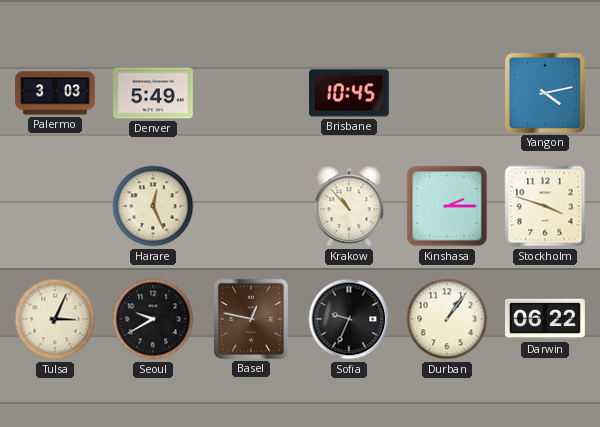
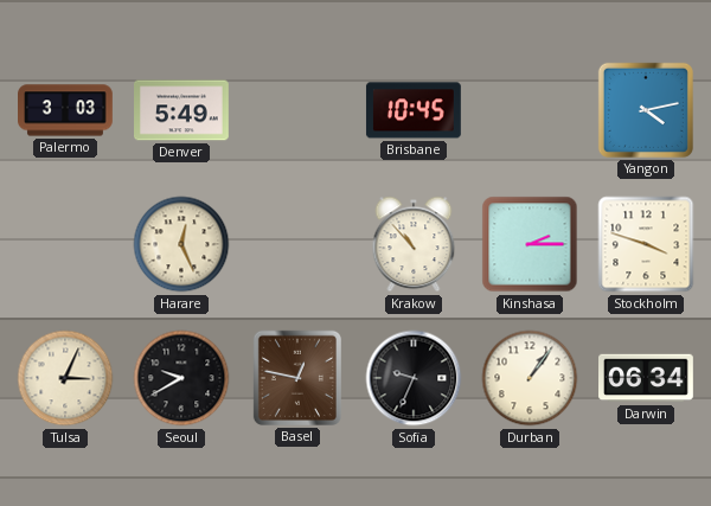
Darwin: 06:22 -> 06:34 (647, 378)
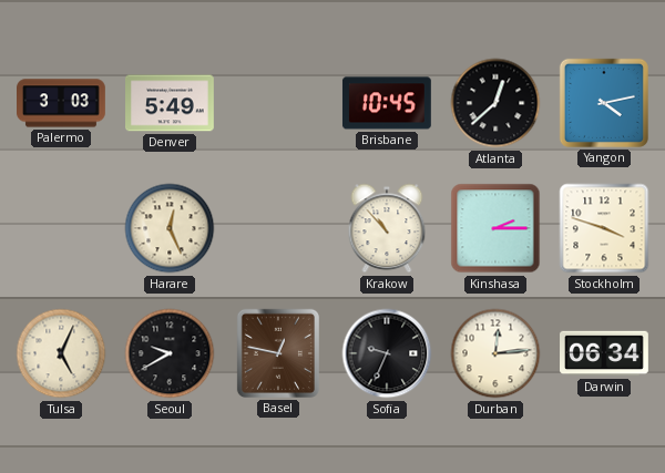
Atlanta: none -> 12:38 (495, 103)
Tulsa: 3:04 -> 5:04 (61, 353)
Durban: 1:06 -> 12:14 (495, 353)
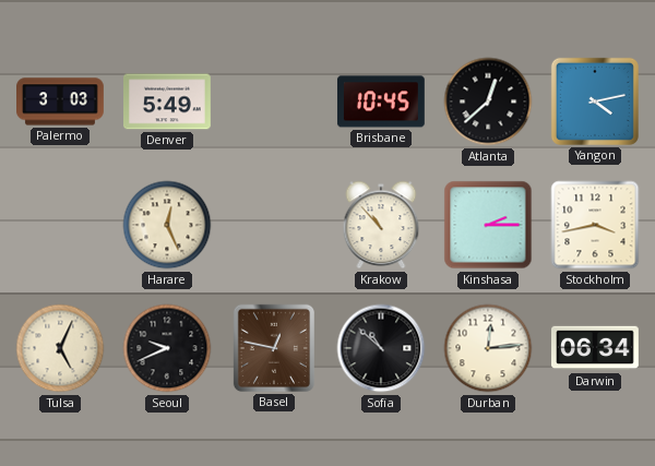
Stockholm: 3:48 -> 3:43 (595, 225)
Seoul: 9:40 -> 9:41 (167, 348)
Sofia: 9:34 -> 10:52 (381, 348)
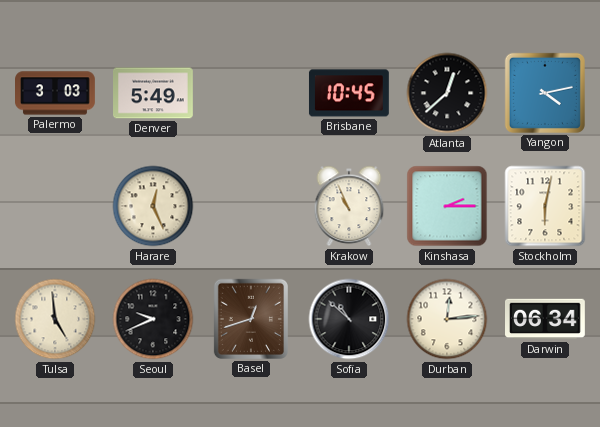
Krakow: 10:53 -> 10:56 (349, 206)
Stockholm: 3:43 -> 6:02 (545, 206)
Tulsa: 5:04 -> 4:59 (55, 319)
Basel: 12:47 -> 12:42 (251, 319)
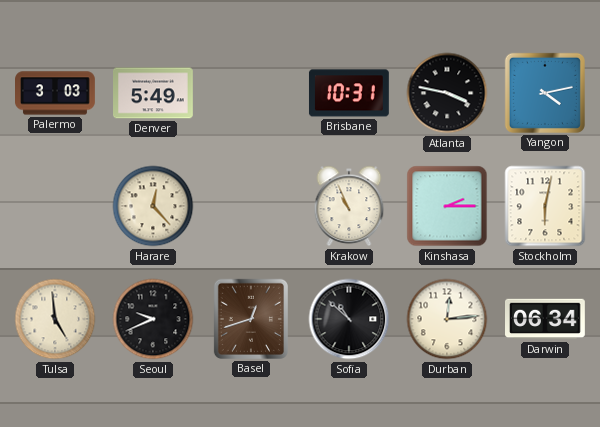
Brisbane: 10:45 -> 10:31 (349, 93)
Atlanta: 12:38 -> 3:47 (447, 93)
Harare: 12:26 -> 12:23 (153, 206)
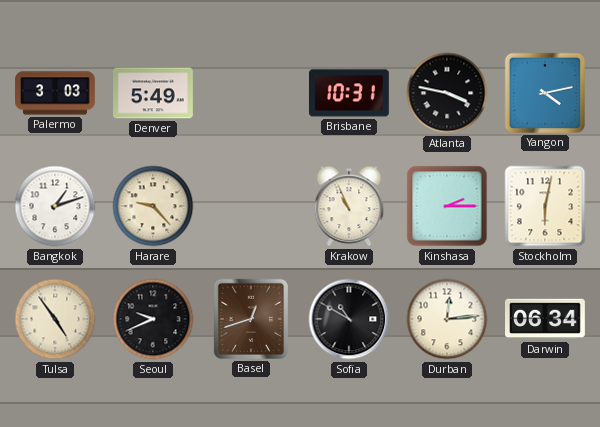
Bangkok: none -> 1:12 (55, 206)
Harare: 12:23 -> 9:23 (153, 206)
Tulsa: 4:59 -> 4:54 (55, 319)
Sofia: 10:52 -> 10:50 (349, 319)
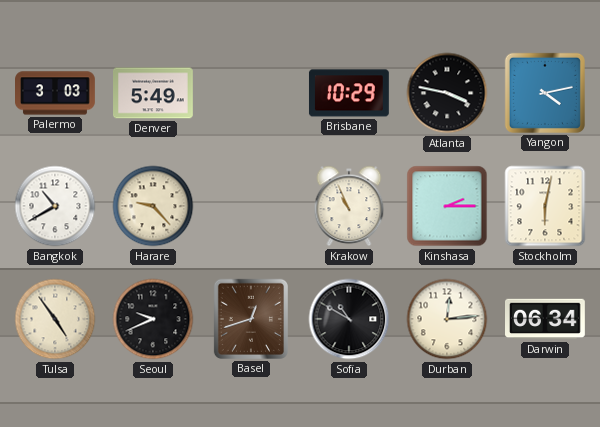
Brisbane: 10:31 -> 10:29 (349, 93)
Bangkok: 1:12 -> 10:40 (55, 206)
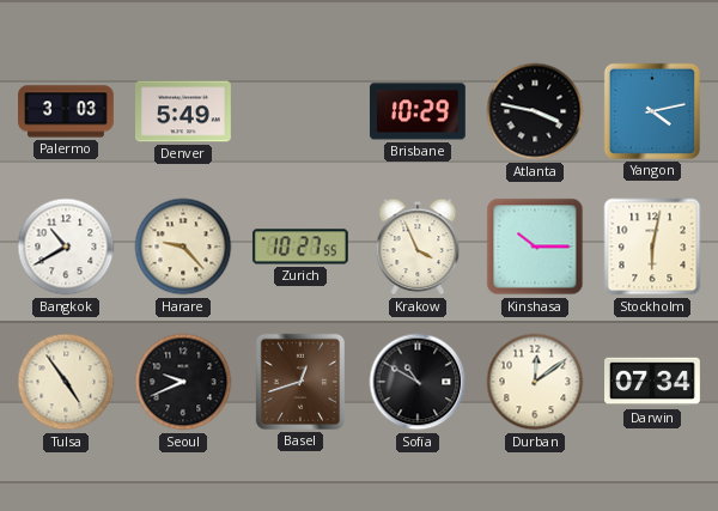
Zurich: none -> 10:27 (300, 247)
Krakow: 10:56 -> 3:56 (418, 247)
Kinshasa: 2:15 -> 10:15 (535, 247)
Durban: 12:14 -> 12:09 (535, 382)
Darwin: 06:34 -> 07:34 (653, 382)
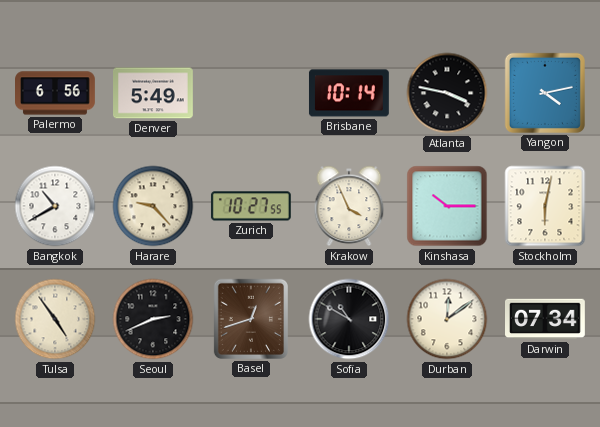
Palermo: 3:03 -> 6:56 (56, 93)
Brisbane: 10:29 -> 10:14 (349, 93)
Seoul: 9:41 -> 2:41 (153, 319)
